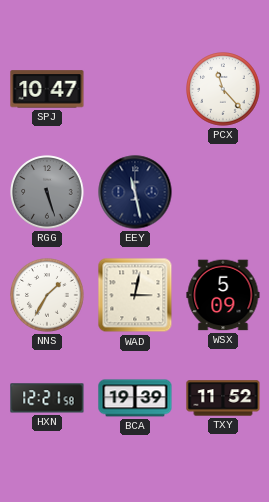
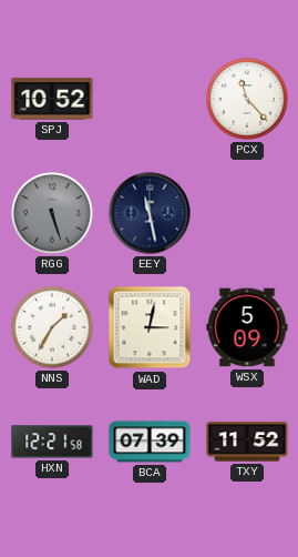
SPJ: 10:47 -> 10:52 (52, 99)
BCA: 19:39 -> 07:39 (150, 442)
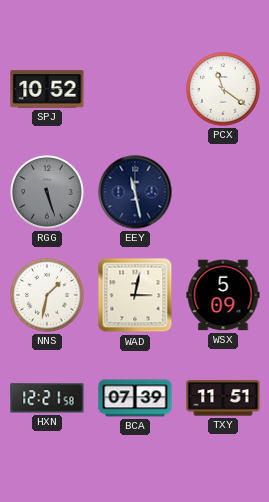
PCX: 11:23 -> 11:21 (223, 89)
NNS: 1:35 -> 1:32 (47, 295)
TXY: 11:52 -> 11:51 (223, 398)
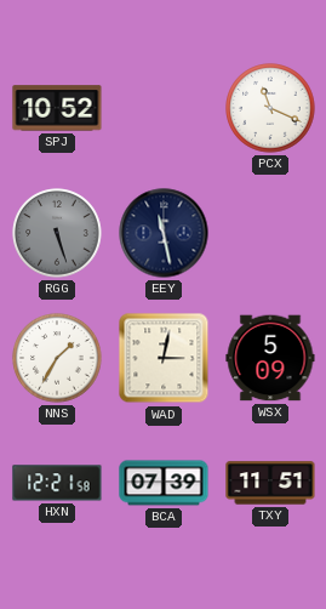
PCX: 11:21 -> 11:19 (270, 108)
NNS: 1:32 -> 1:35 (57, 358)
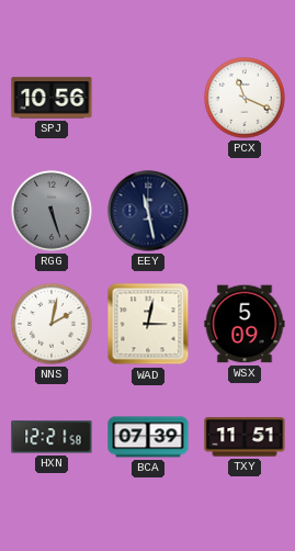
SPJ: 10:52 -> 10:56 (52, 98)
NNS: 1:35 -> 2:02 (52, 324)
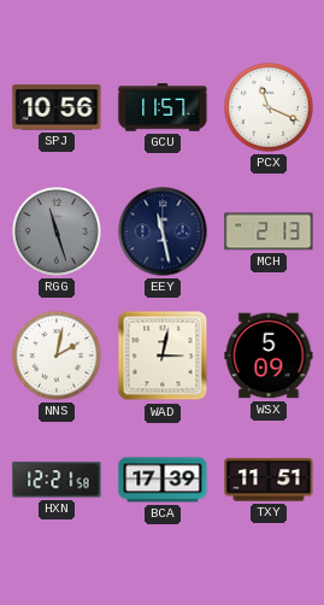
GCU: none -> 11:57 (163, 107)
RGG: 5:27 -> 11:27 (57, 231)
MCH: none -> 2:13 (269, 231)
BCA: 07:39 -> 17:39 (163, 480)
